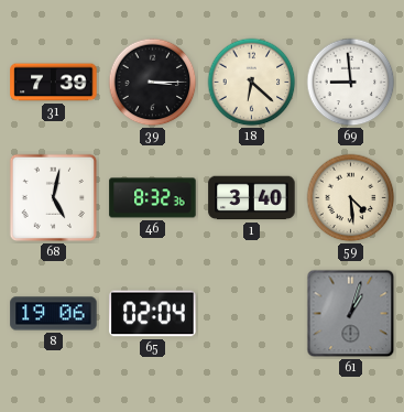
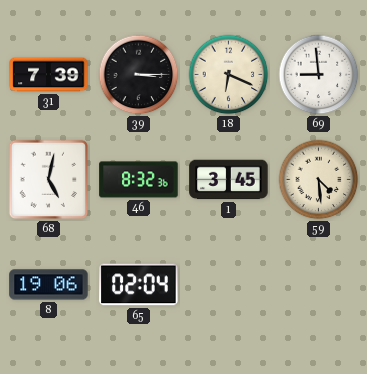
18: 6:22 -> 6:19 (229, 75)
1: 3:40 -> 3:45 (229, 180)
61: 1:03 -> none (351, 314)
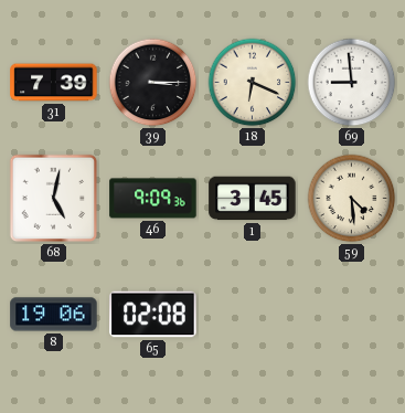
46: 8:32 -> 9:09 (153, 199)
65: 02:04 -> 02:08 (153, 315)
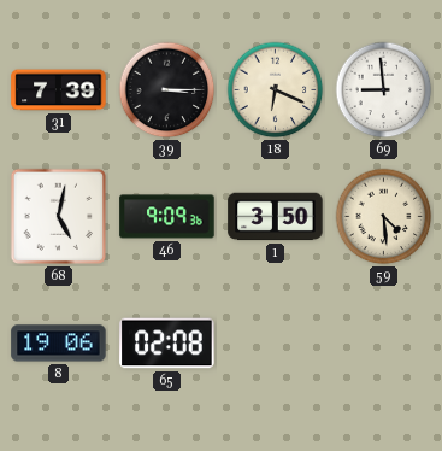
1: 3:45 -> 3:50 (276, 217)
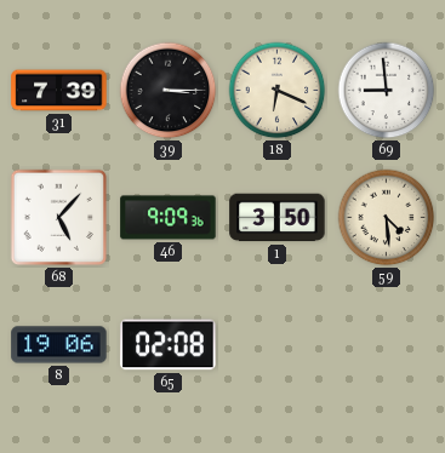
68: 5:02 -> 5:07 (59, 218)
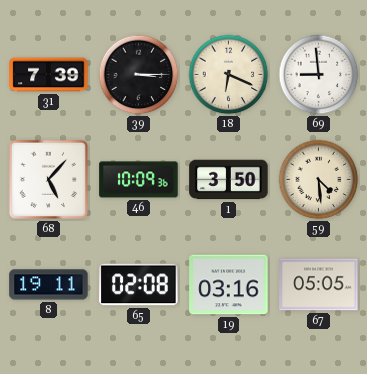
46: 9:09 -> 10:09 (139, 180)
8: 19:06 -> 19:11 (49, 285)
19: none -> 03:16 (229, 285)
67: none -> 05:05 (319, 285)
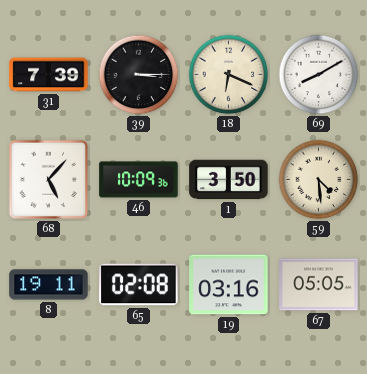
69: 8:59 -> 8:10 (319, 75)
